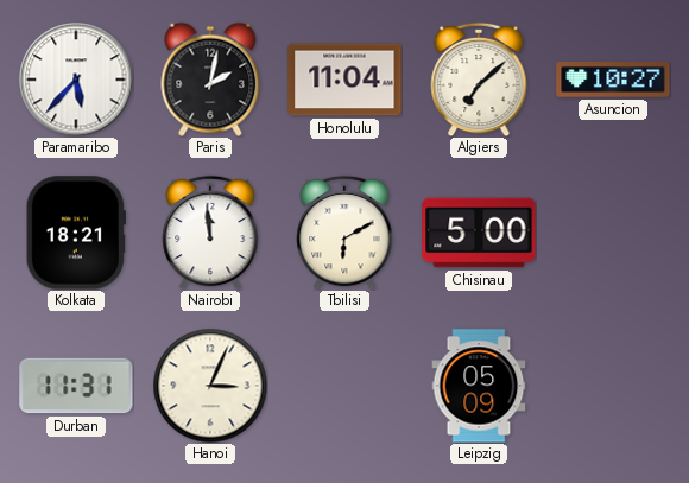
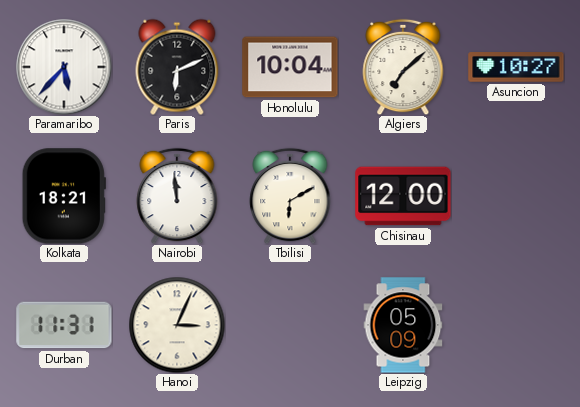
Paris: 2:02 -> 6:11 (177, 67)
Honolulu: 11:04 -> 10:04 (290, 67)
Chisinau: 5:00 -> 12:00 (403, 196)
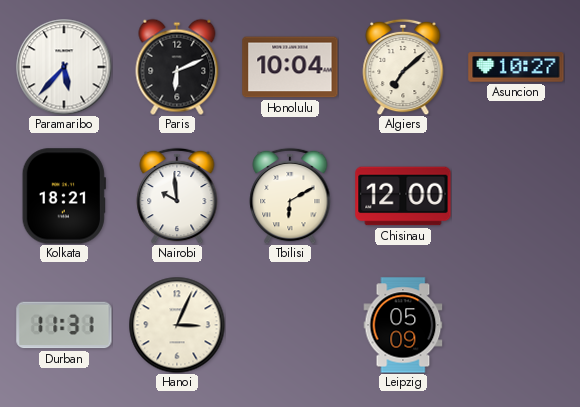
Nairobi: 11:59 -> 9:59 (177, 196)
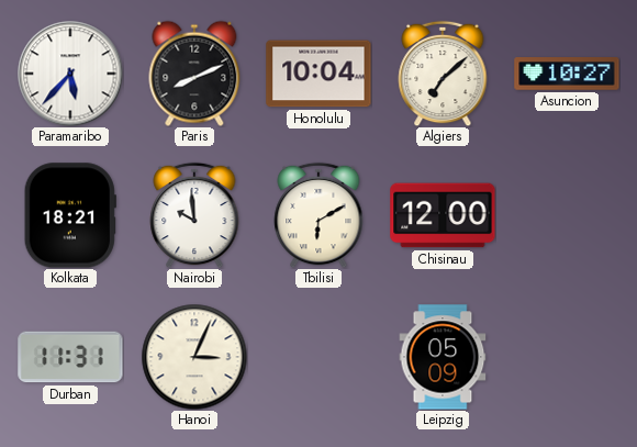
Paris: 6:11 -> 8:11 (194, 74)
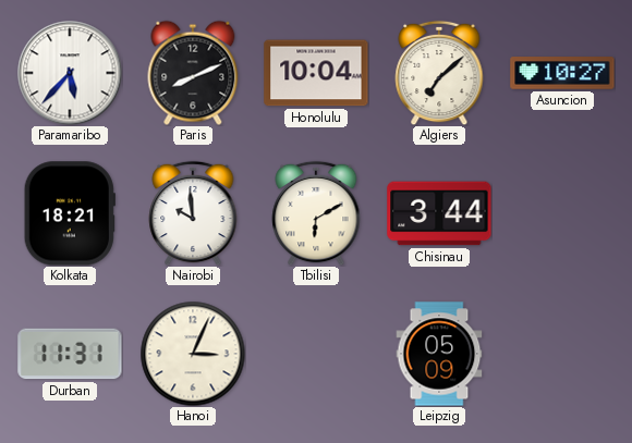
Chisinau: 12:00 -> 3:44 (439, 213)
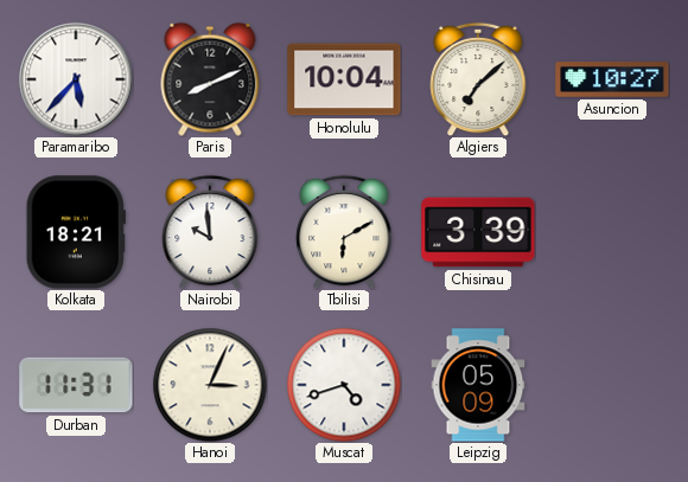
Chisinau: 3:44 -> 3:39 (478, 232)
Muscat: none -> 4:42 (344, 385)
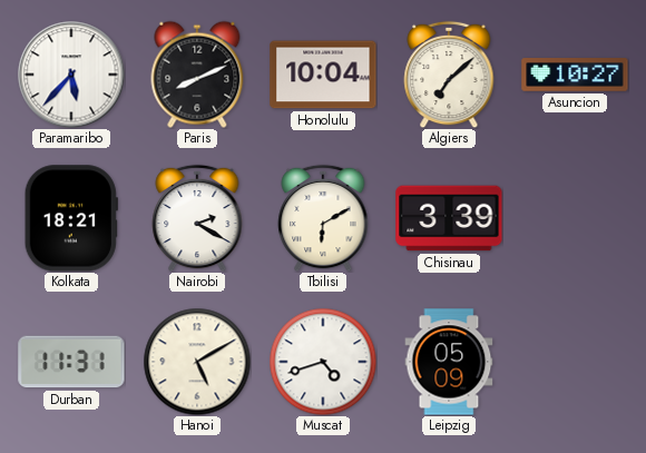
Nairobi: 9:59 -> 2:20 (197, 218)
Hanoi: 3:04 -> 5:10 (197, 362)
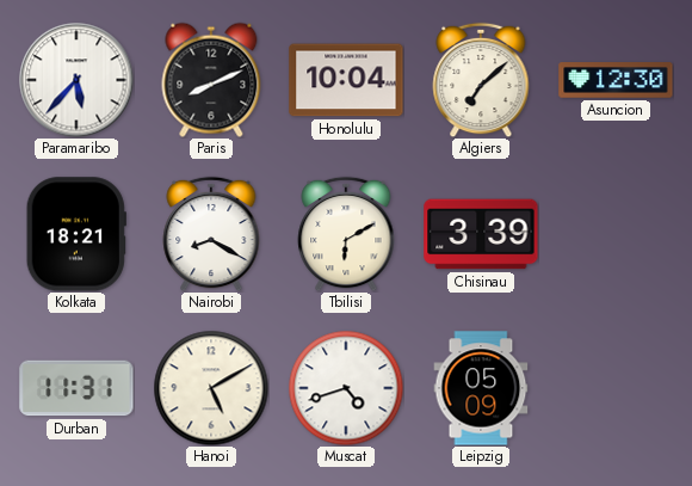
Asuncion: 10:27 -> 12:30 (616, 80)
Nairobi: 2:20 -> 8:20 (211, 234)
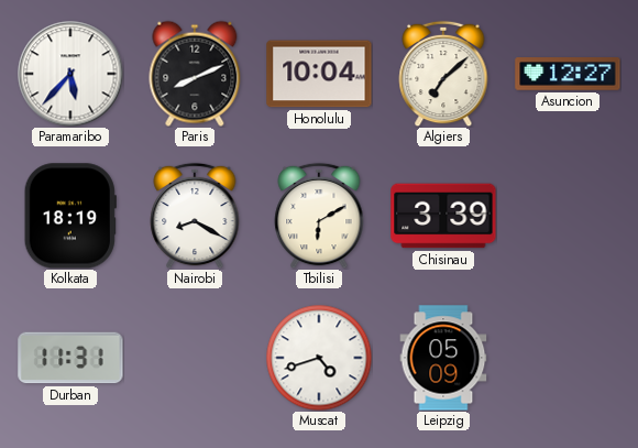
Asuncion: 12:30 -> 12:27 (568, 74)
Kolkata: 18:21 -> 18:19 (70, 216)
Hanoi: 5:10 -> none (211, 388)
